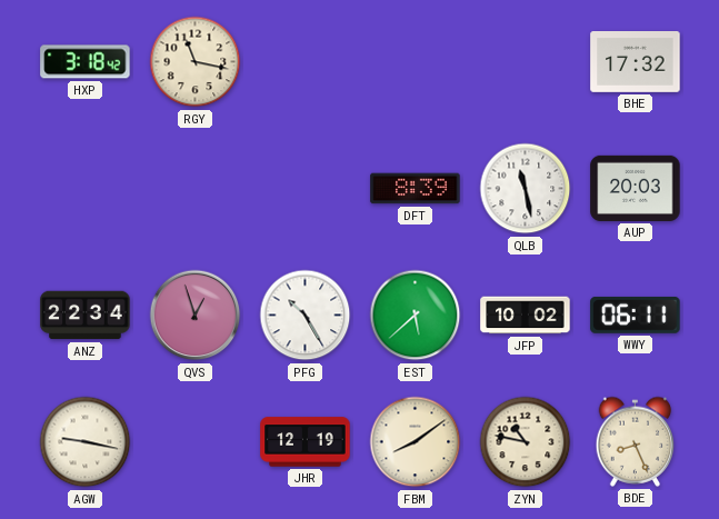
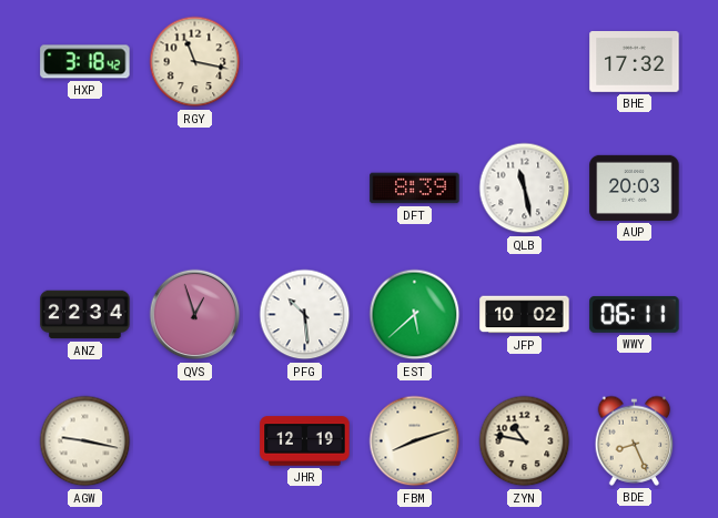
PFG: 10:25 -> 10:29 (305, 315)
FBM: 8:09 -> 8:12 (415, 441)
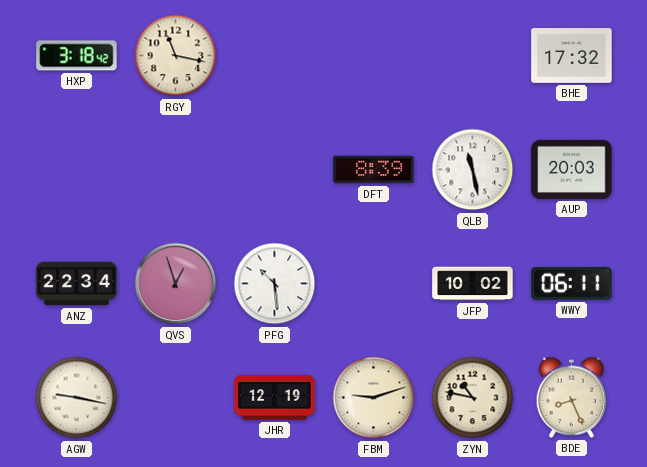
EST: 5:38 -> none (415, 315)
FBM: 8:12 -> 9:12 (374, 398)
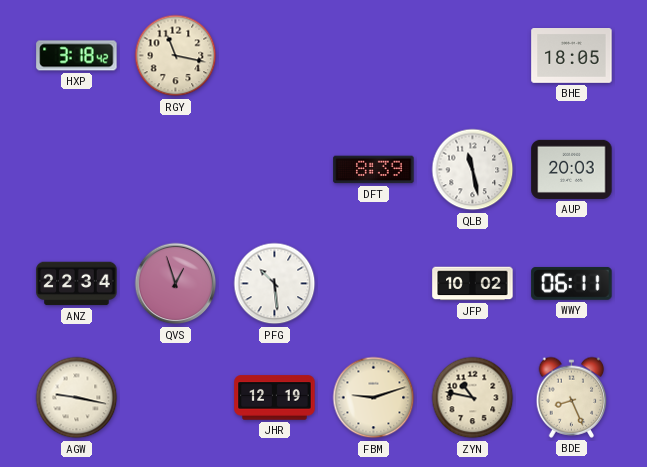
BHE: 17:32 -> 18:05 (572, 56)
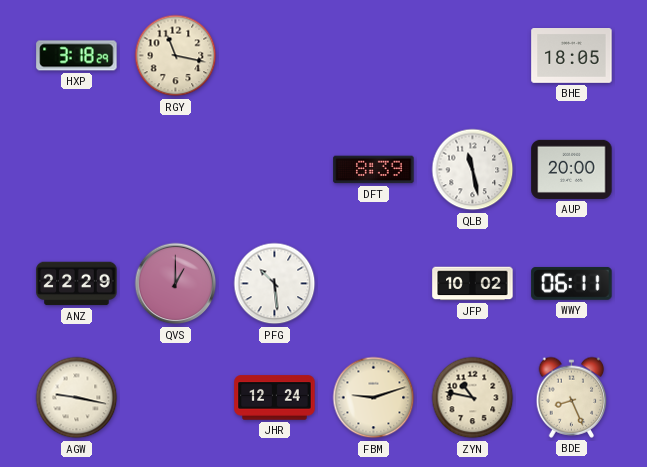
HXP: 3:18:42 -> 3:18:29 (77, 56)
AUP: 20:03 -> 20:00 (572, 169)
ANZ: 22:34 -> 22:29 (77, 284)
QVS: 12:57 -> 1:00 (176, 284)
JHR: 12:19 -> 12:24 (275, 398)
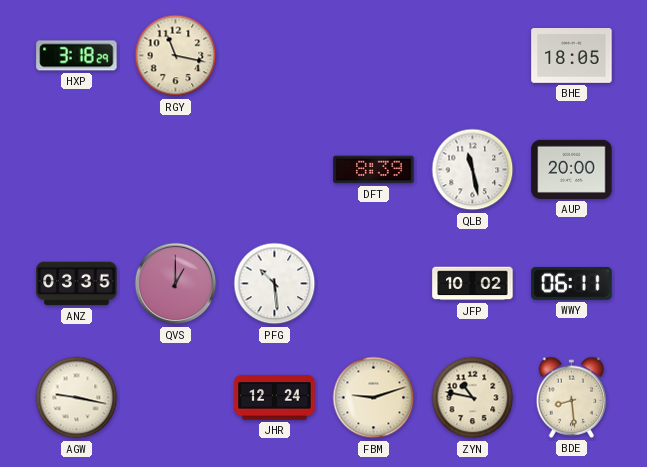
ANZ: 22:29 -> 03:35 (77, 284)
BDE: 8:26 -> 8:29 (572, 397)
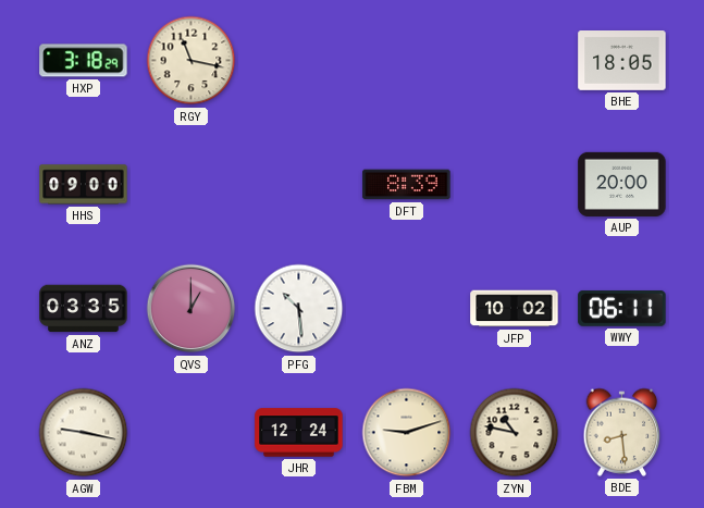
HHS: none -> 09:00 (84, 185)
QLB: 11:28 -> none (473, 170)
